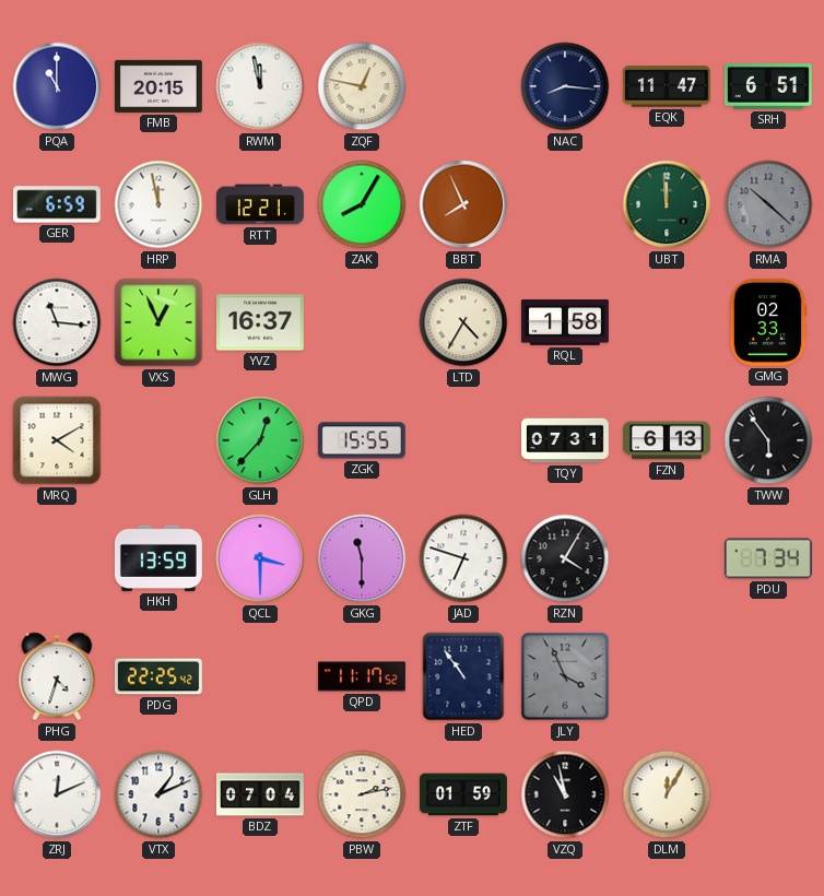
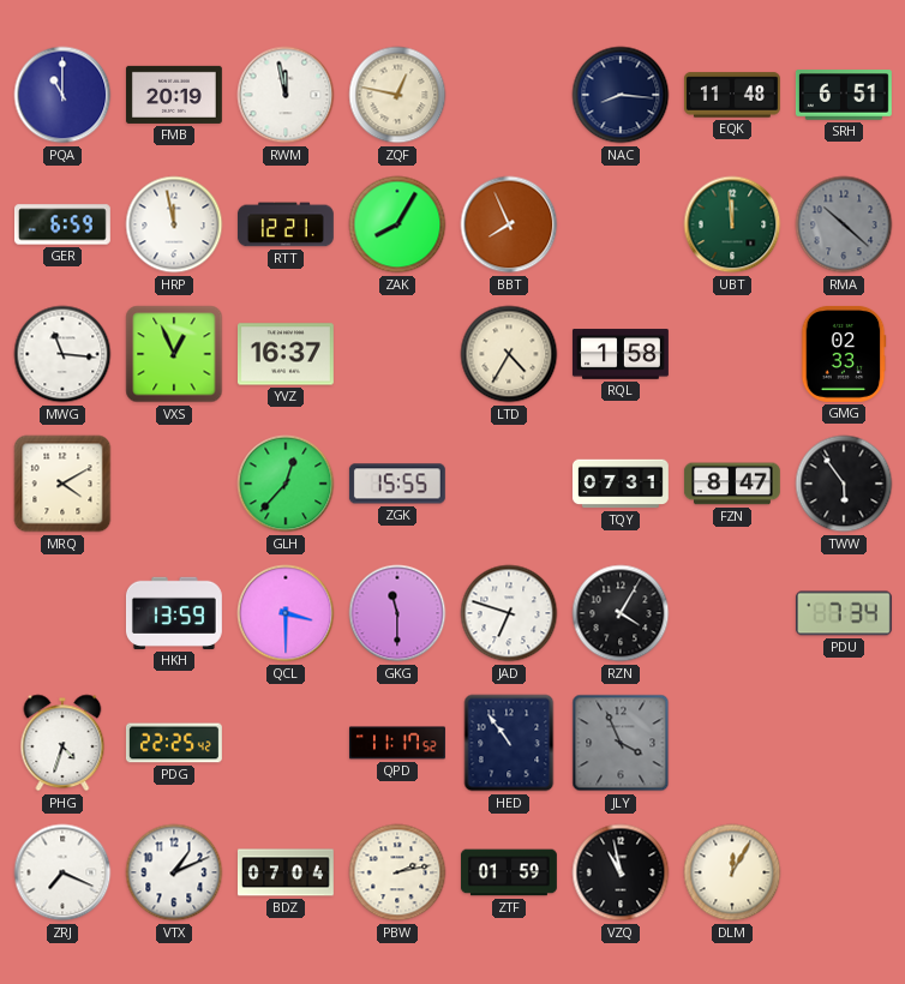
FMB: 20:15 -> 20:19 (174, 95)
EQK: 11:47 -> 11:48 (732, 95)
FZN: 6:13 -> 8:47 (732, 484)
ZRJ: 12:11 -> 7:19 (62, 872)
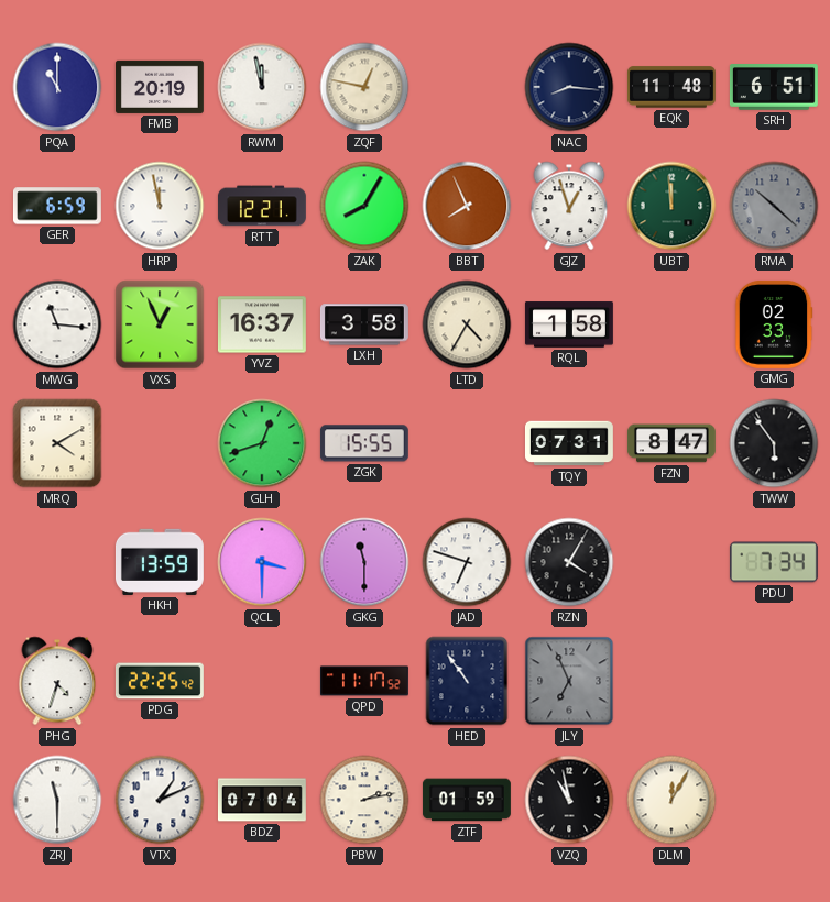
GJZ: none -> 12:57 (569, 206)
LXH: none -> 3:58 (364, 324)
GLH: 12:37 -> 12:42 (262, 443)
JLY: 3:56 -> 6:56 (569, 681)
ZRJ: 7:19 -> 11:30 (57, 800)
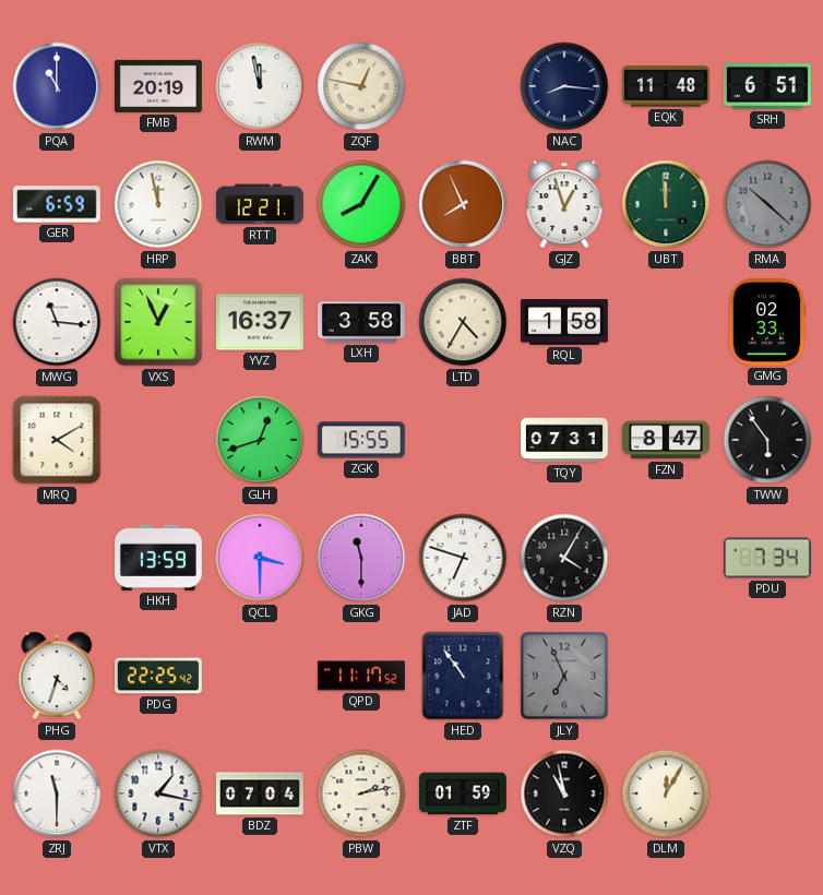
VTX: 1:11 -> 1:17 (158, 793)
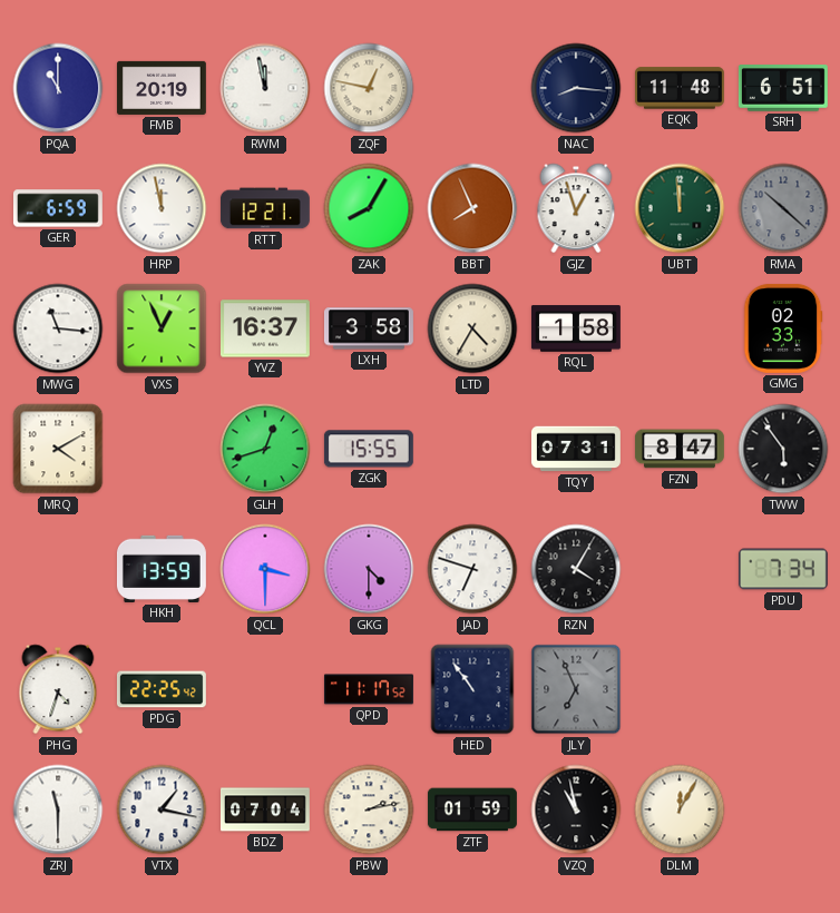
GKG: 11:30 -> 4:30 (369, 569)
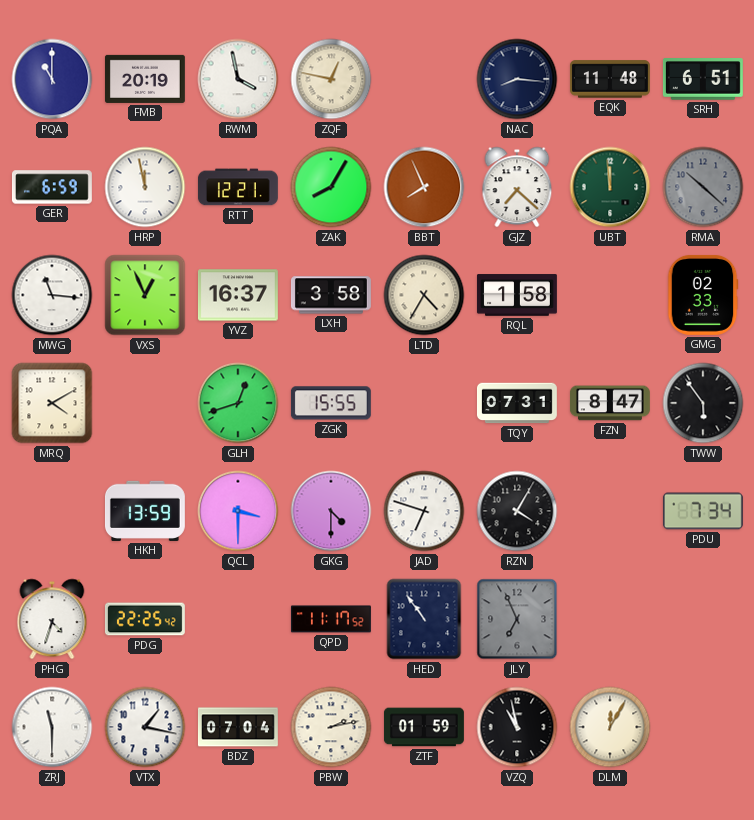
RWM: 11:58 -> 3:58 (238, 79)
GJZ: 12:57 -> 7:22 (517, 187)
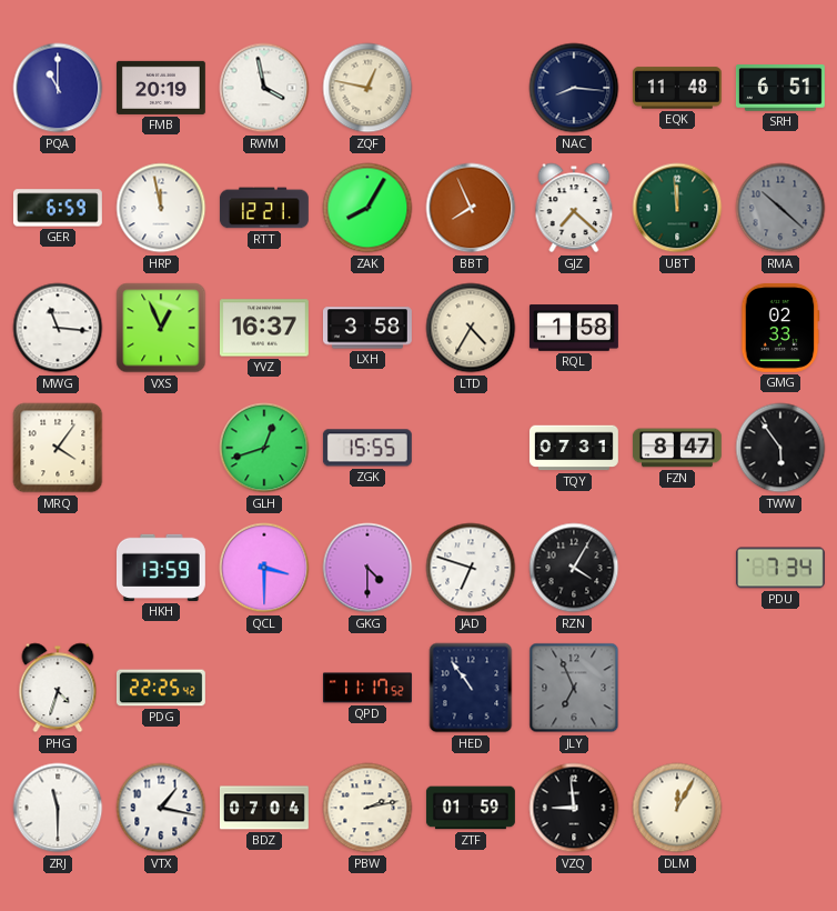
MRQ: 4:10 -> 4:06 (58, 448)
VZQ: 10:58 -> 8:59 (574, 808)
